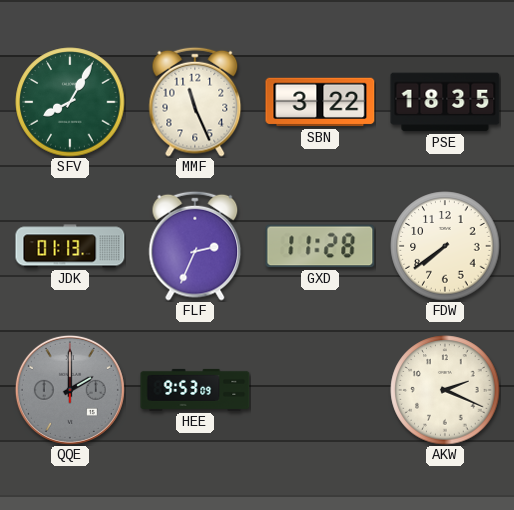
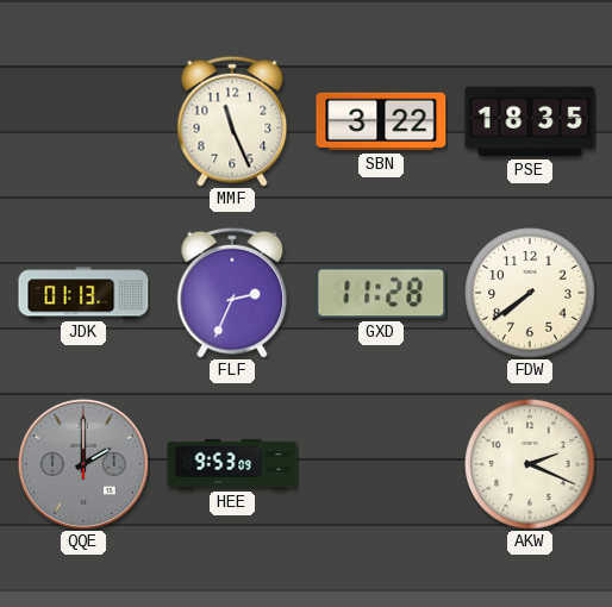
SFV: 8:05 -> none (70, 102)
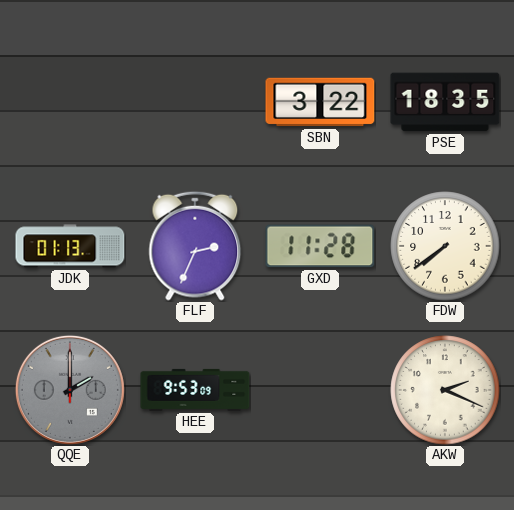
MMF: 11:26 -> none (232, 121)
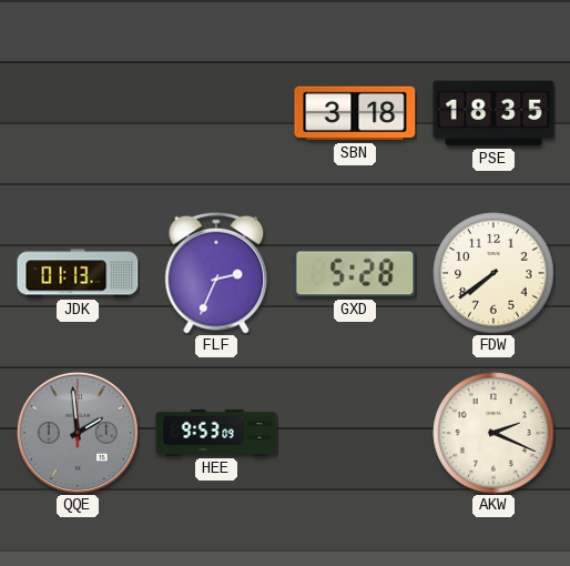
SBN: 3:22 -> 3:18 (355, 113)
GXD: 11:28 -> 5:28 (355, 273)
QQE: 2:00 -> 1:59 (78, 433)
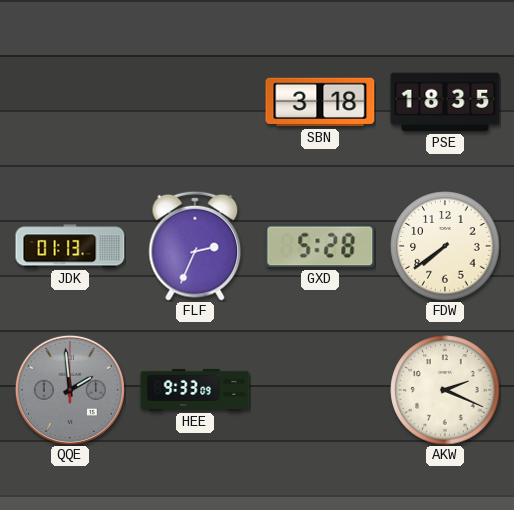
HEE: 9:53 -> 9:33 (195, 390)
